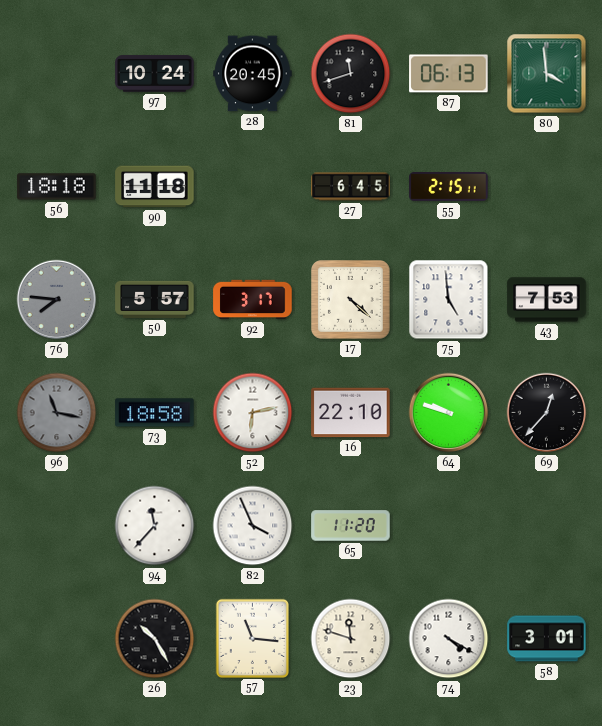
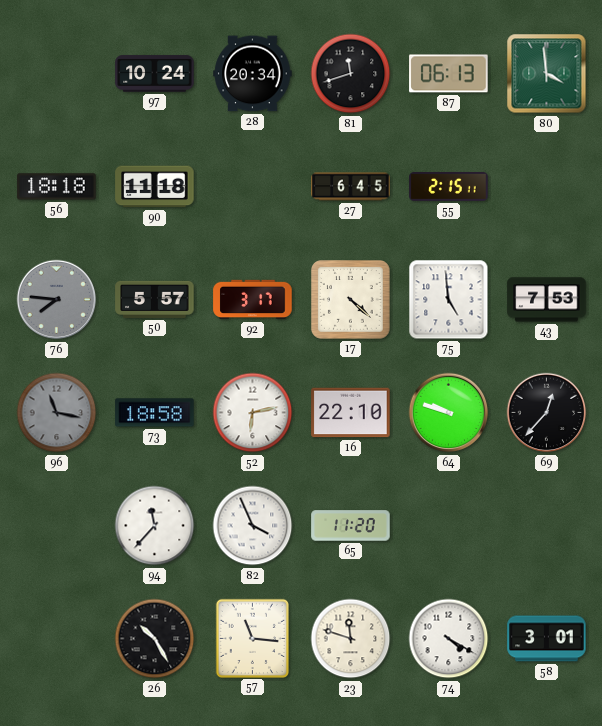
28: 20:45 -> 20:34 (253, 74)
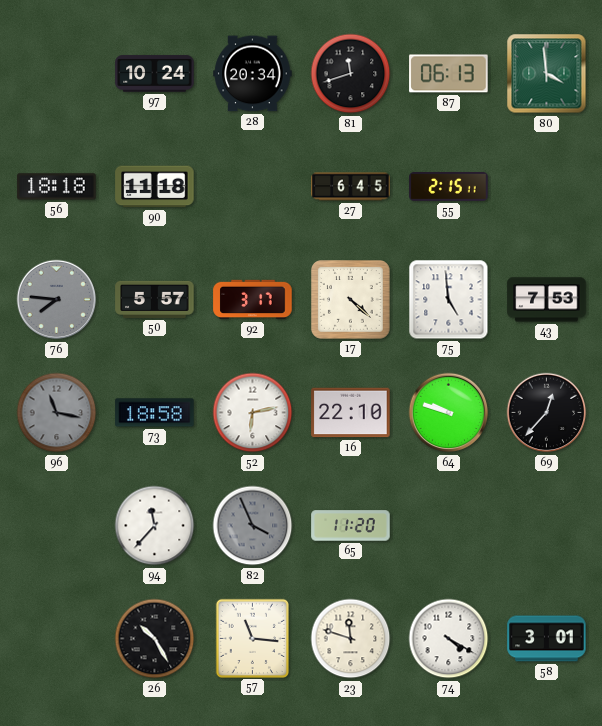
82 dial: white -> grey (253, 526)
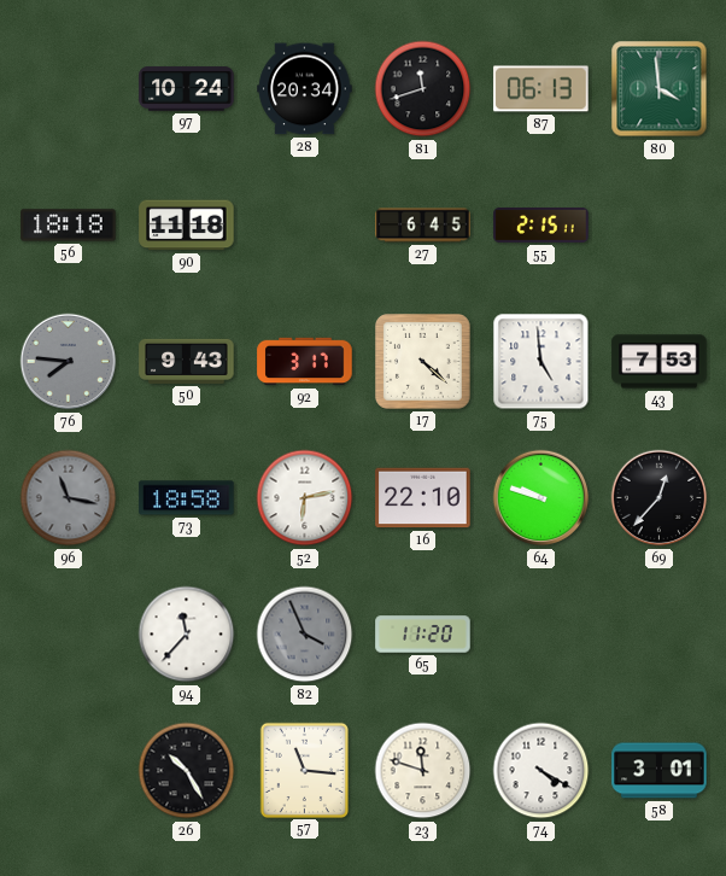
50: 5:57 -> 9:43 (187, 361)
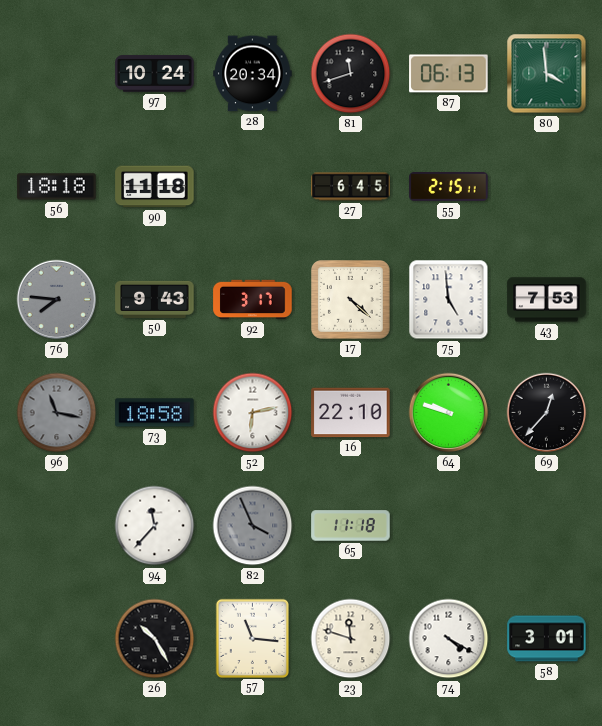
65: 11:20 -> 11:18 (351, 526)
